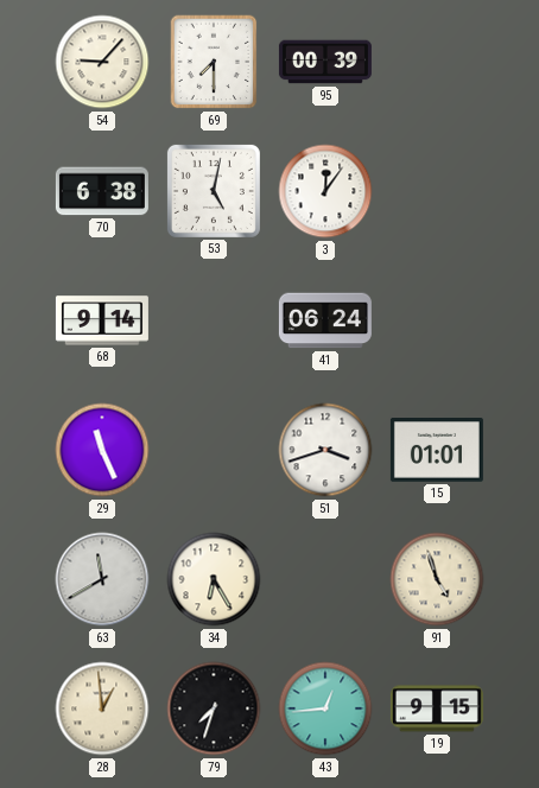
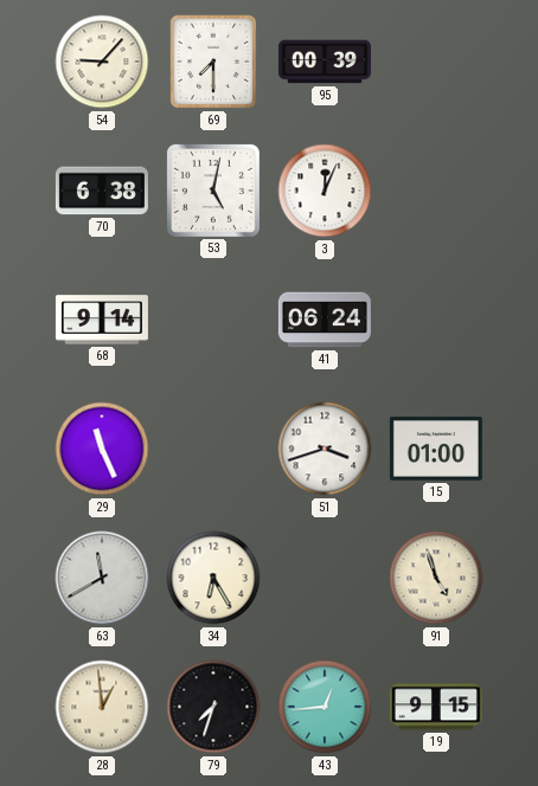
3: 12:06 -> 12:04 (325, 191)
15: 01:01 -> 01:00 (436, 450)
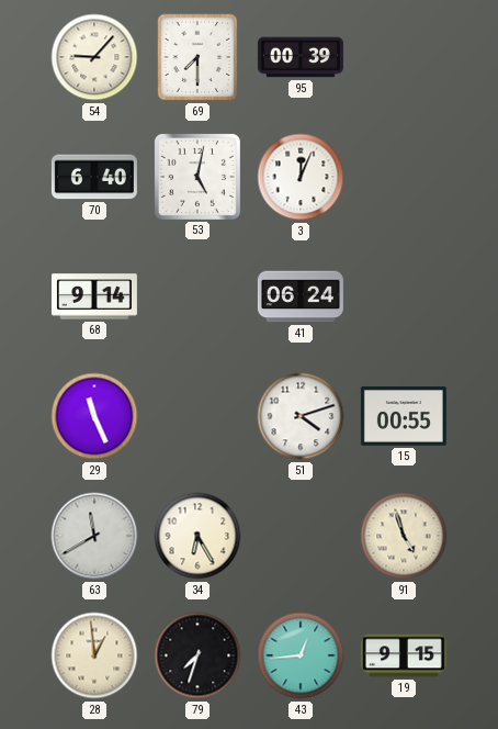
70: 6:38 -> 6:40 (94, 177)
51: 3:42 -> 4:12 (301, 416)
15: 01:00 -> 00:55 (404, 417)
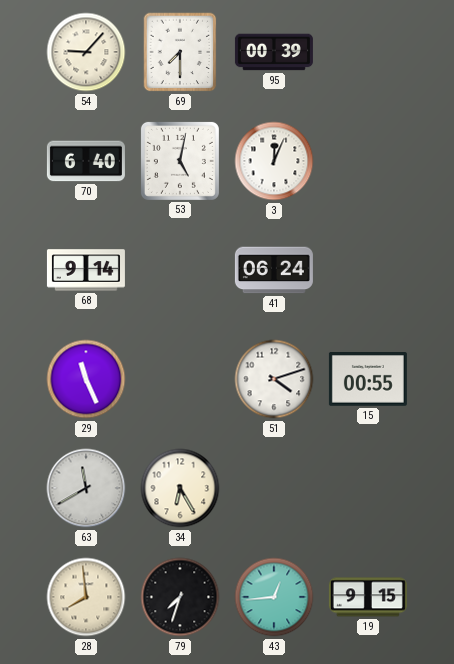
91: 4:57 -> none (404, 536)
28: 12:59 -> 7:59 (86, 597)
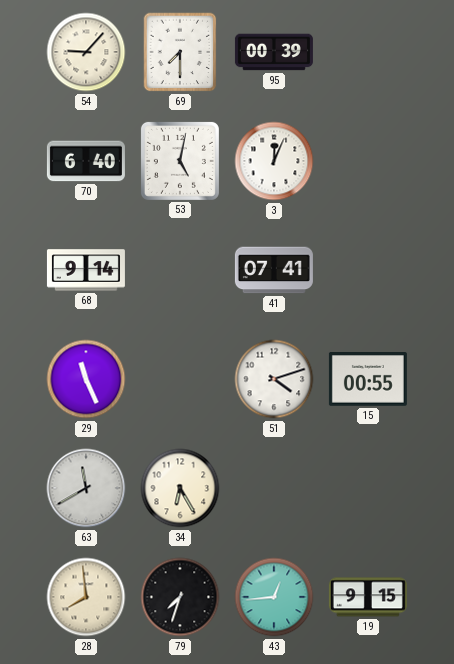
41: 06:24 -> 07:41 (274, 270)
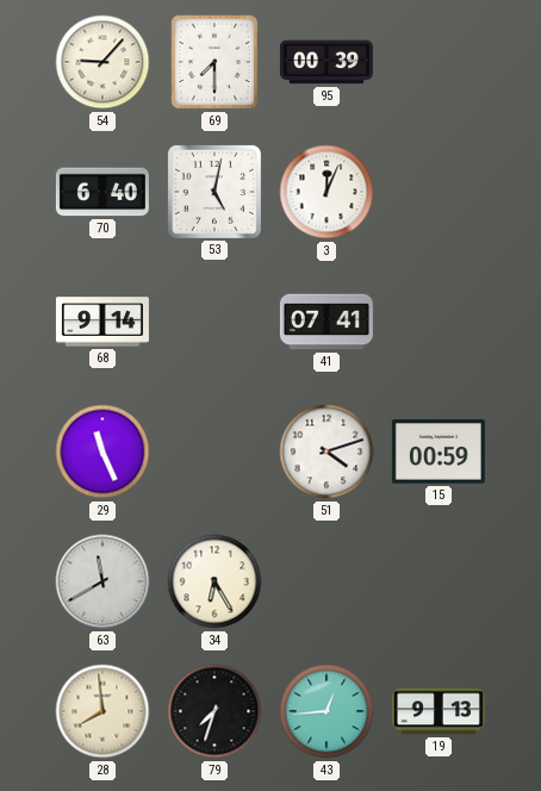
15: 00:55 -> 00:59 (439, 453)
19: 9:15 -> 9:13 (439, 711)
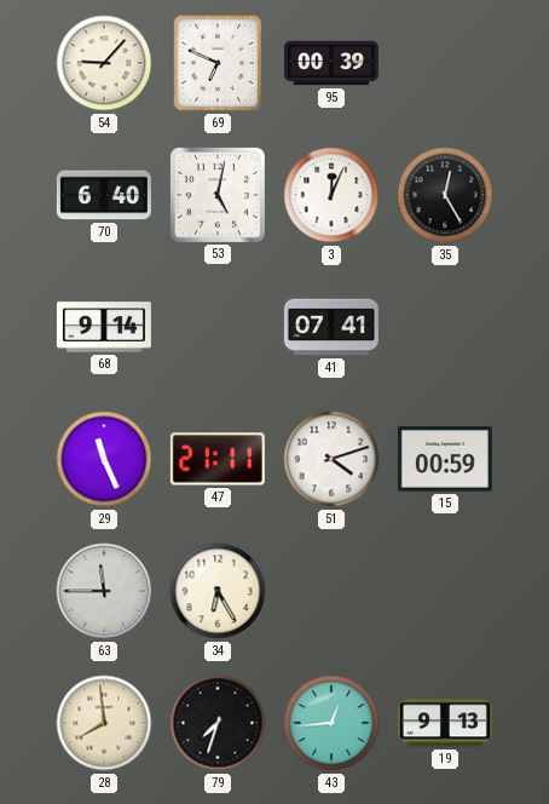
69: 7:30 -> 6:49 (218, 63)
35: none -> 12:25 (445, 195)
47: none -> 21:11 (218, 459)
63: 11:40 -> 11:45 (104, 591)
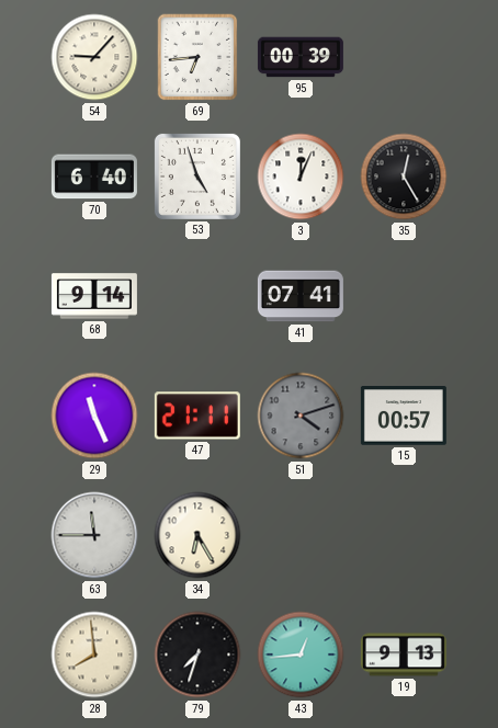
69: 6:49 -> 6:44 (197, 57)
53: 5:02 -> 4:57 (197, 177)
51 dial: white -> grey (301, 416)
15: 00:59 -> 00:57 (404, 417)
